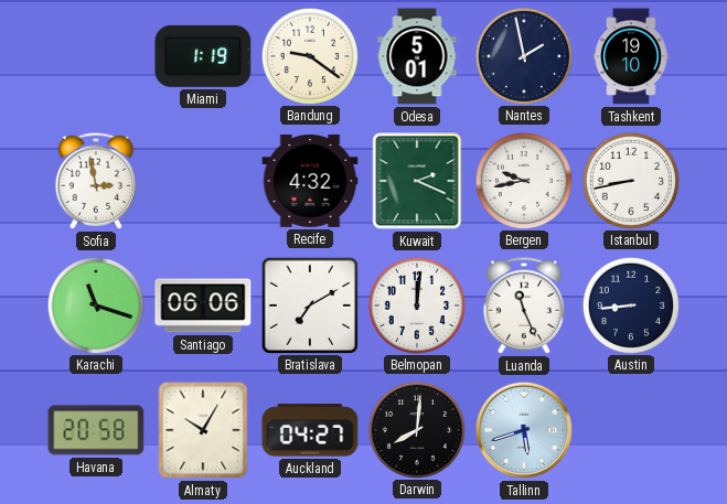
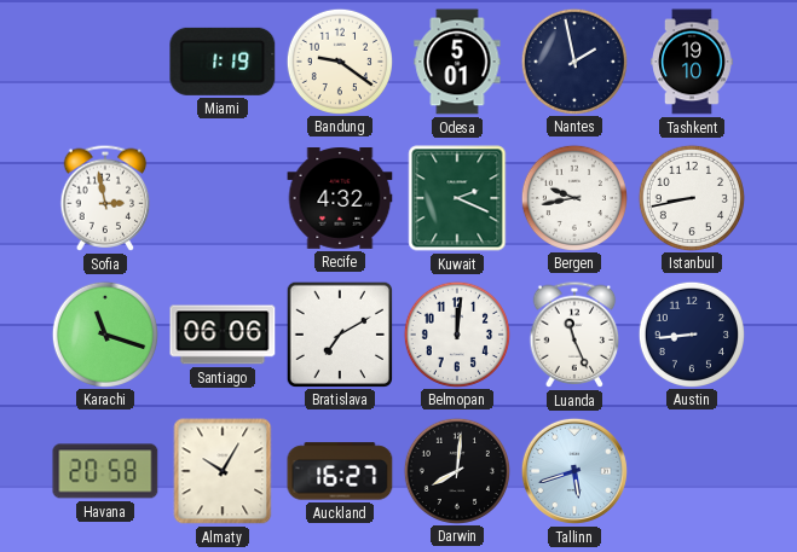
Auckland: 04:27 -> 16:27 (340, 471)
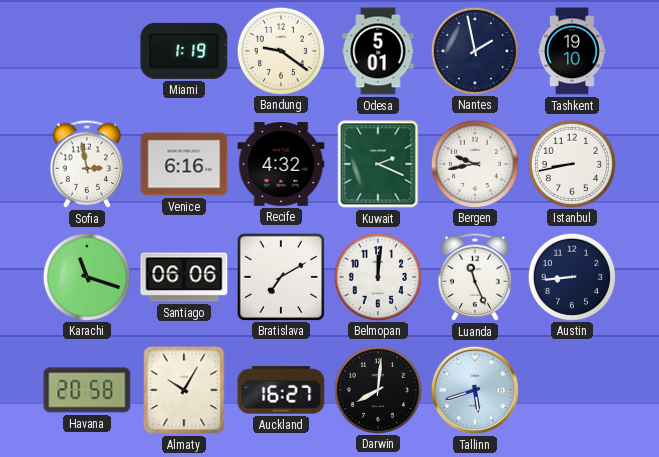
Venice: none -> 6:16 (184, 164)
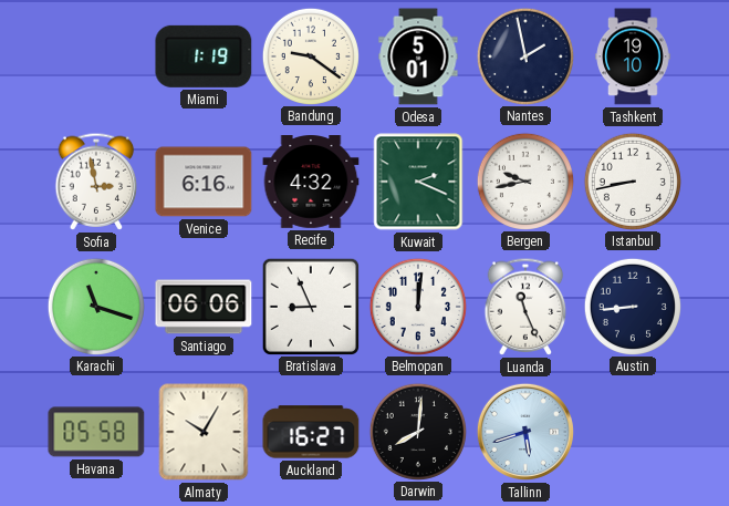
Bratislava: 7:10 -> 8:56 (310, 306)
Havana: 20:58 -> 05:58 (96, 432)
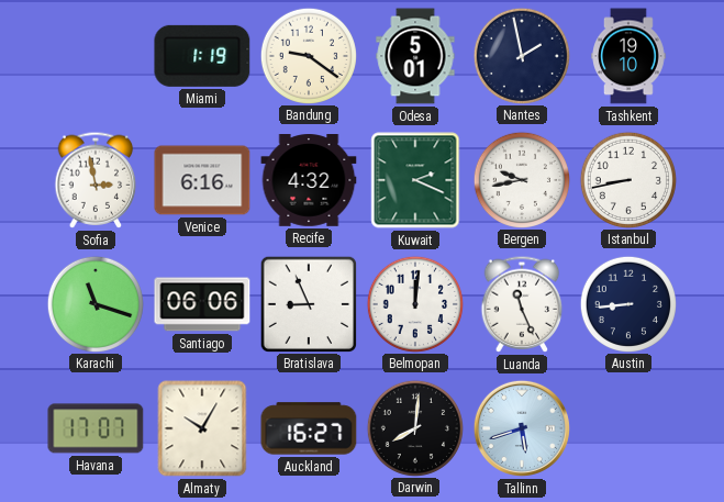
Havana: 05:58 -> 17:07 (96, 428)
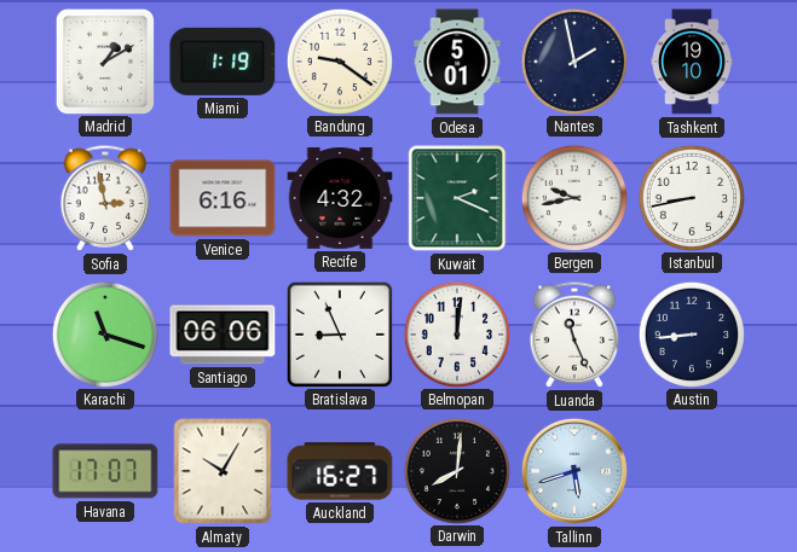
Madrid: none -> 1:10 (104, 60)
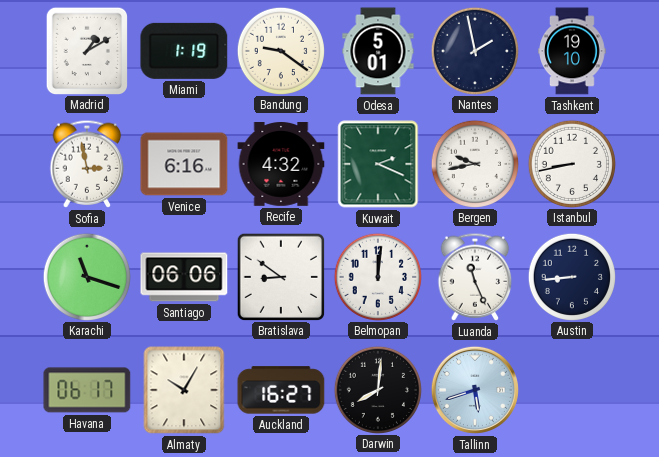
Bratislava: 8:56 -> 8:51 (280, 276)
Havana: 17:07 -> 06:17 (87, 390)
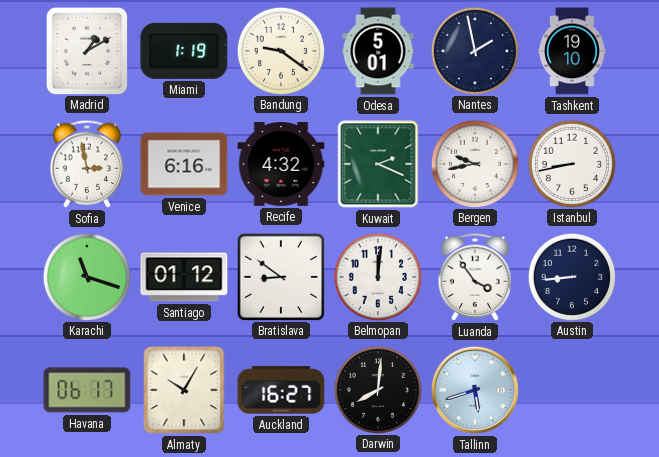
Santiago: 06:06 -> 01:12 (184, 277)
Luanda: 11:26 -> 3:54 (475, 277)
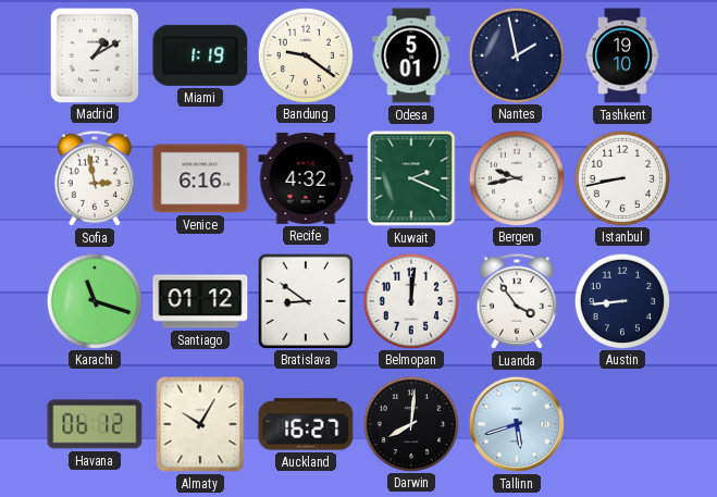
Havana: 06:17 -> 06:12 (95, 424)
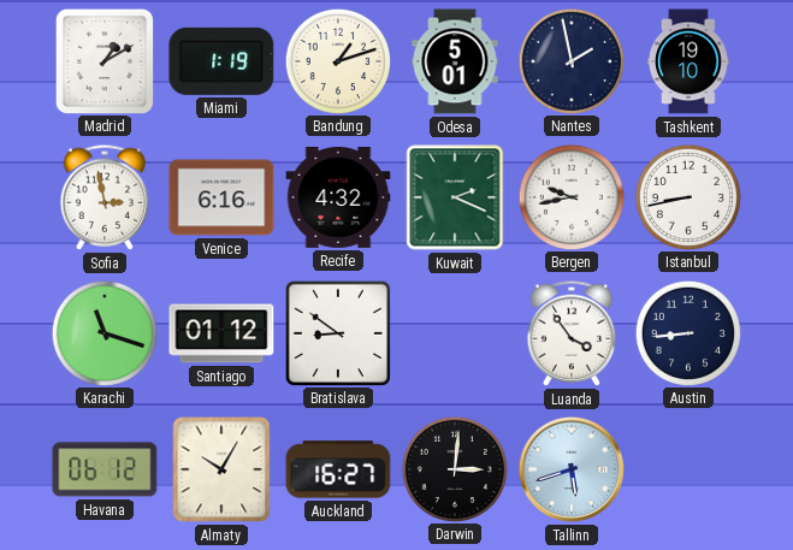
Bandung: 9:21 -> 1:12 (337, 60)
Belmopan: 12:01 -> none (410, 300)
Darwin: 8:01 -> 3:01 (454, 468)
